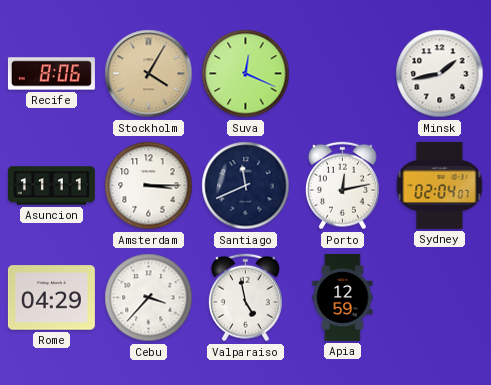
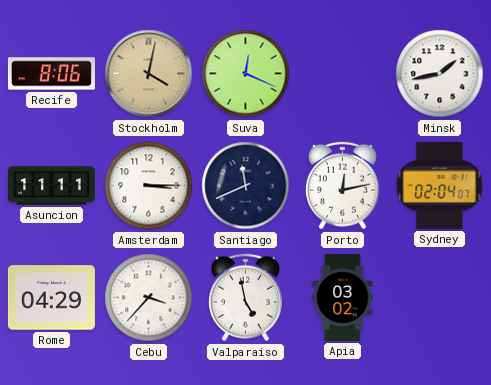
Stockholm: 4:05 -> 4:02 (149, 74)
Apia: 12:59 -> 03:02 (343, 297)
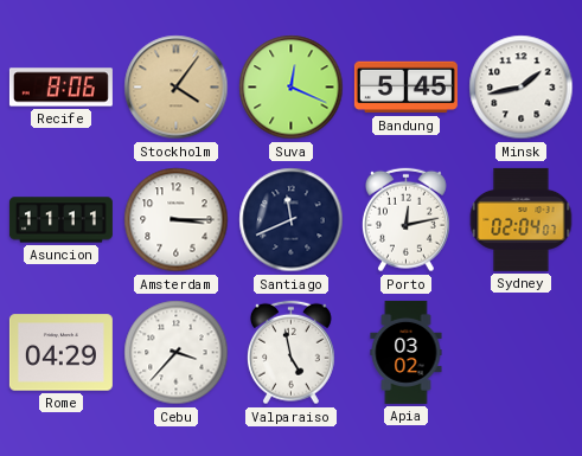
Stockholm: 4:02 -> 4:06 (177, 88)
Bandung: none -> 5:45 (405, 88)
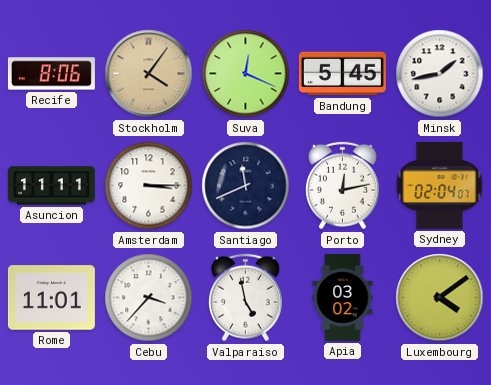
Rome: 04:29 -> 11:01 (51, 298)
Luxembourg: none -> 4:09 (440, 298)
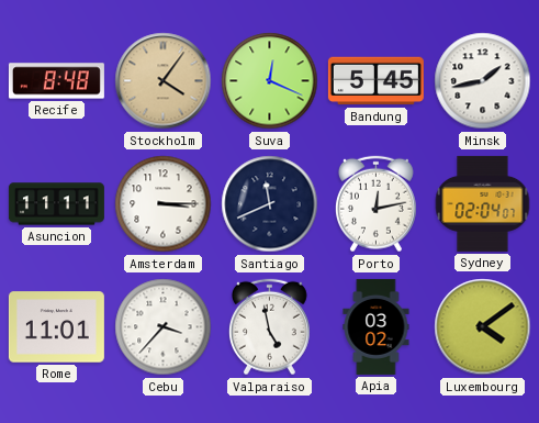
Recife: 8:06 -> 8:48 (56, 81)
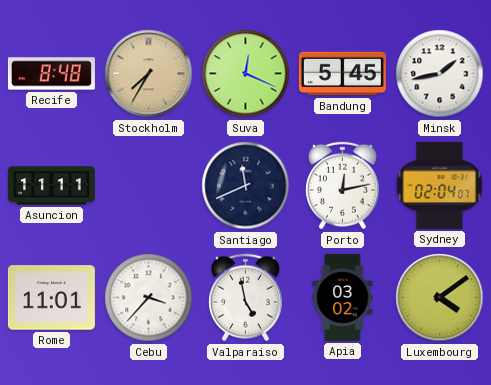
Stockholm: 4:06 -> 7:35 (149, 74)
Amsterdam: 3:15 -> none (164, 204)
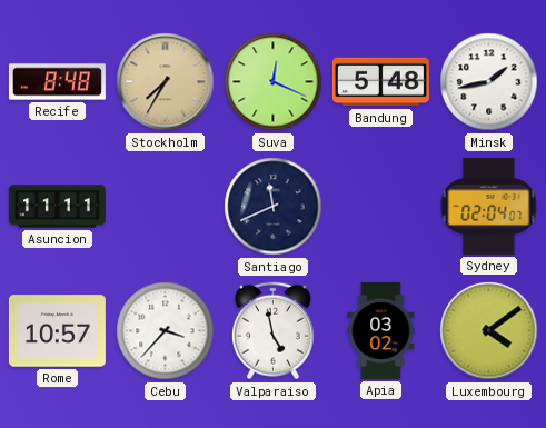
Bandung: 5:45 -> 5:48 (380, 82)
Porto: 12:13 -> none (342, 186)
Rome: 11:01 -> 10:57 (57, 331)
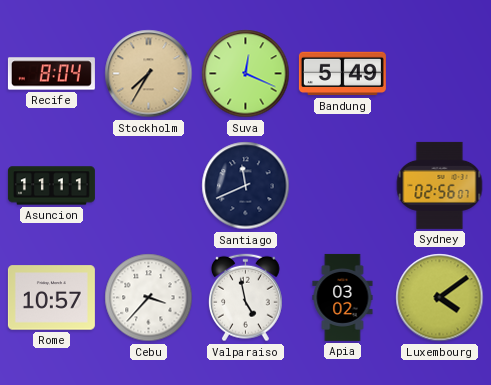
Recife: 8:48 -> 8:04 (51, 74)
Bandung: 5:48 -> 5:49 (342, 74)
Minsk: 1:43 -> none (489, 82)
Sydney: 02:04 -> 02:56 (440, 185)
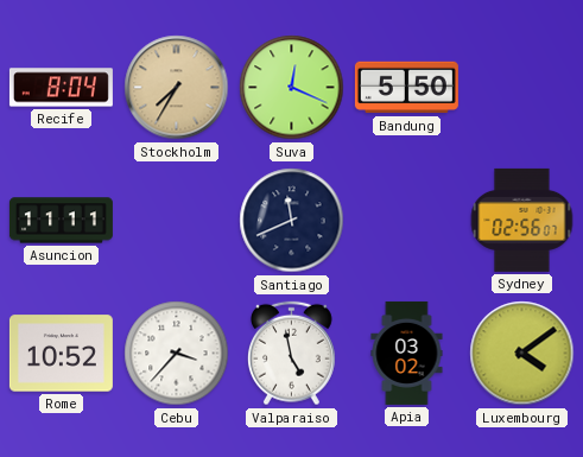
Bandung: 5:49 -> 5:50 (406, 88)
Rome: 10:57 -> 10:52 (61, 354)
